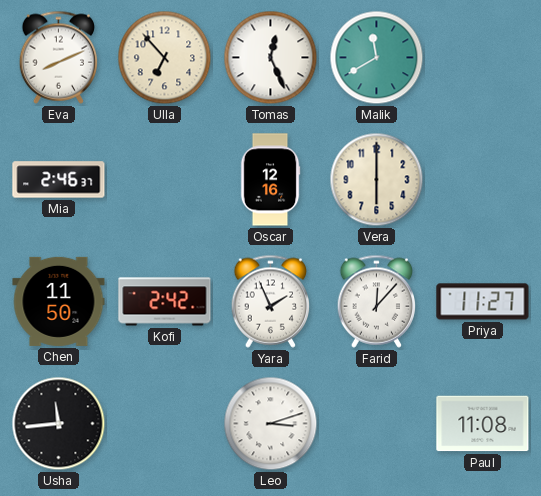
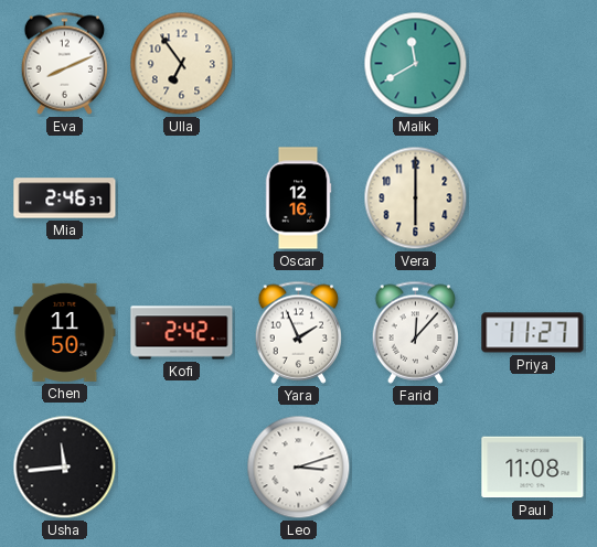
Ulla: 6:53 -> 6:54 (182, 64)
Tomas: 12:26 -> none (271, 58)
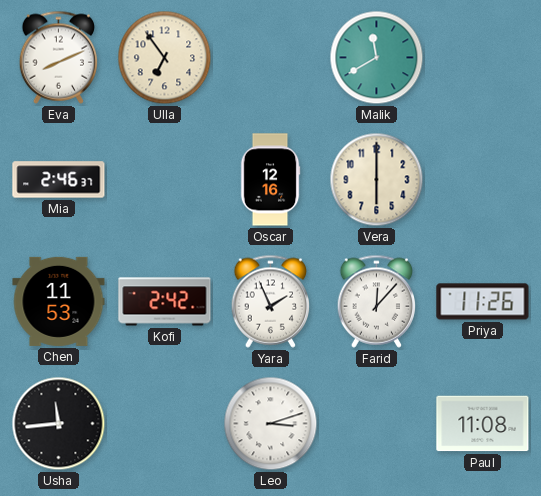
Chen: 11:50 -> 11:53 (59, 301)
Priya: 11:27 -> 11:26 (483, 302)
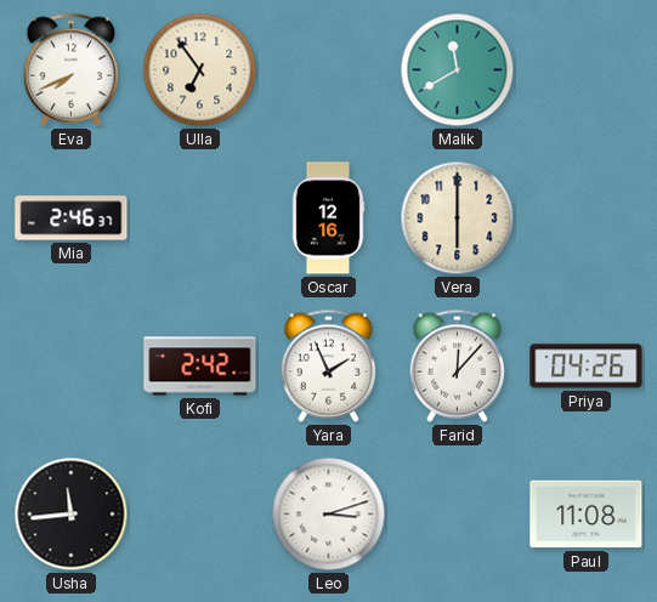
Eva: 8:11 -> 7:41 (72, 69)
Chen: 11:53 -> none (59, 301)
Priya: 11:26 -> 04:26 (587, 367)
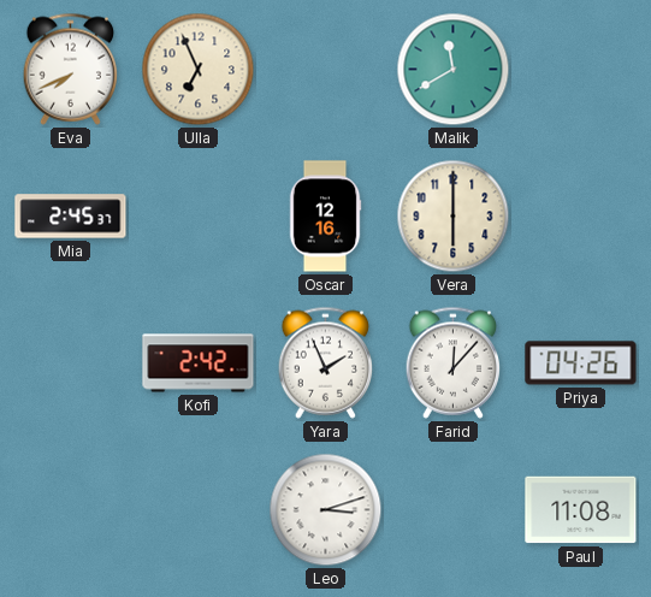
Ulla: 6:54 -> 6:56 (199, 70)
Mia: 2:46 -> 2:45 (71, 217)
Usha: 11:44 -> none (72, 515)
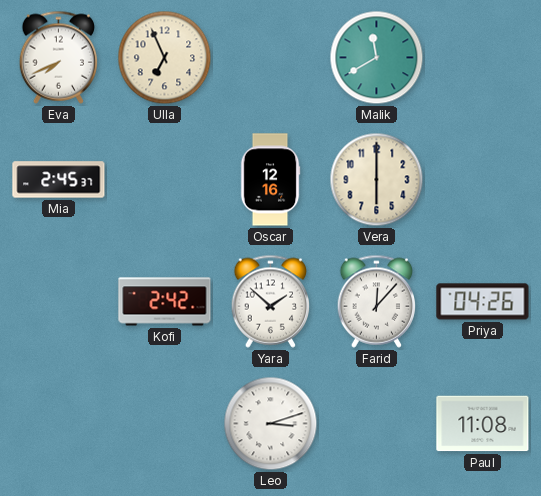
Yara: 1:56 -> 1:52 (271, 301)
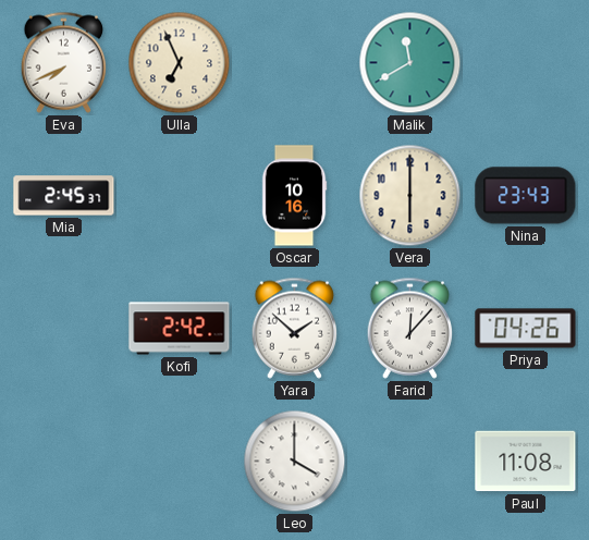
Oscar: 12:16 -> 10:16 (294, 196)
Nina: none -> 23:43 (526, 196)
Leo: 3:12 -> 4:00 (295, 462)
